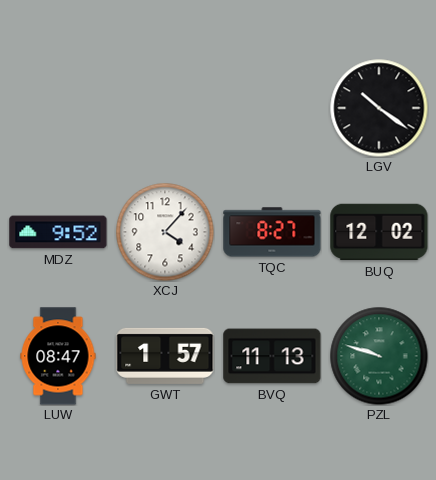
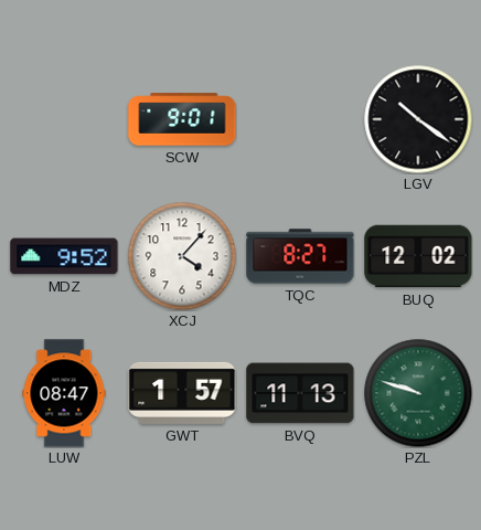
SCW: none -> 9:01 (182, 119)
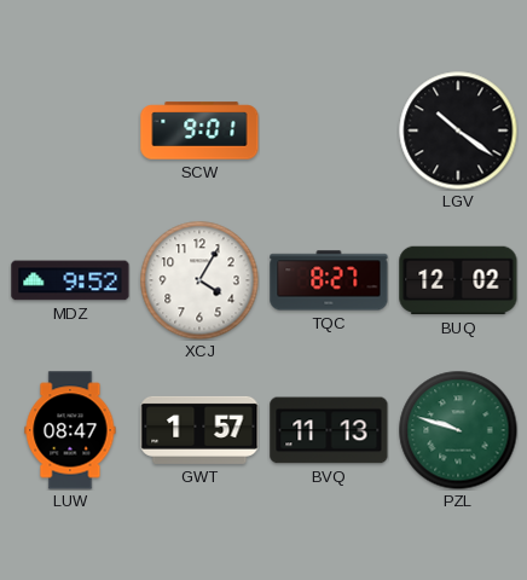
XCJ: 4:07 -> 4:05 (199, 280)
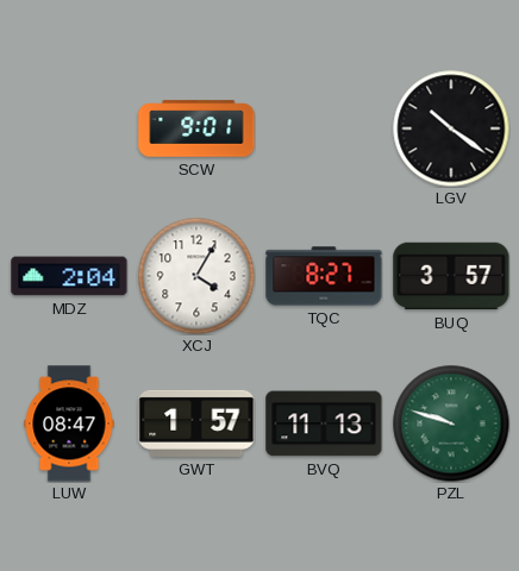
MDZ: 9:52 -> 2:04 (69, 276)
BUQ: 12:02 -> 3:57 (451, 276)
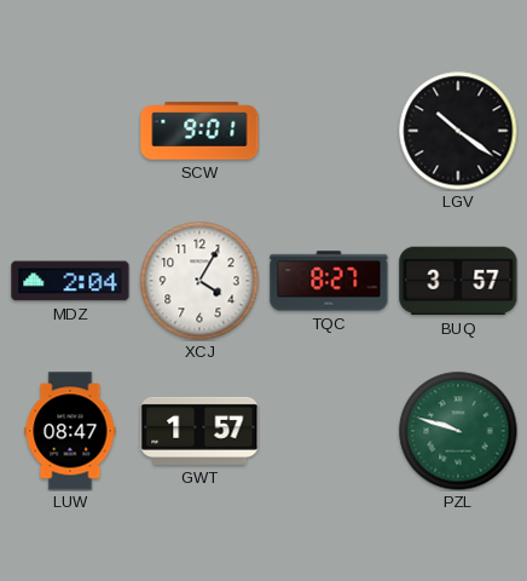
BVQ: 11:13 -> none (324, 423)
